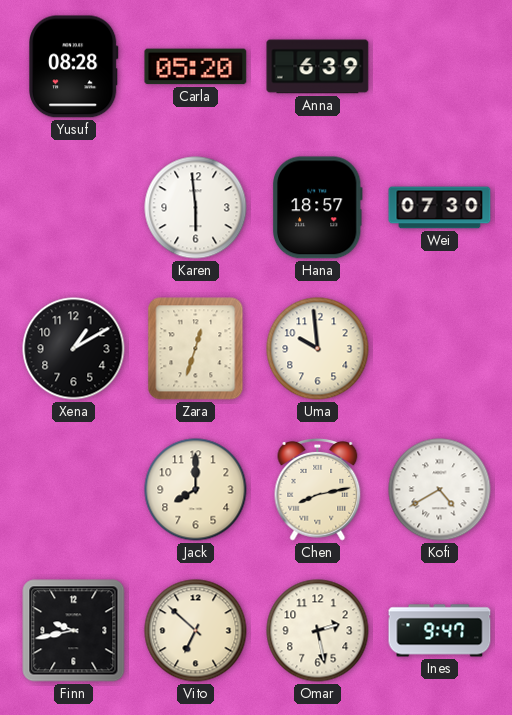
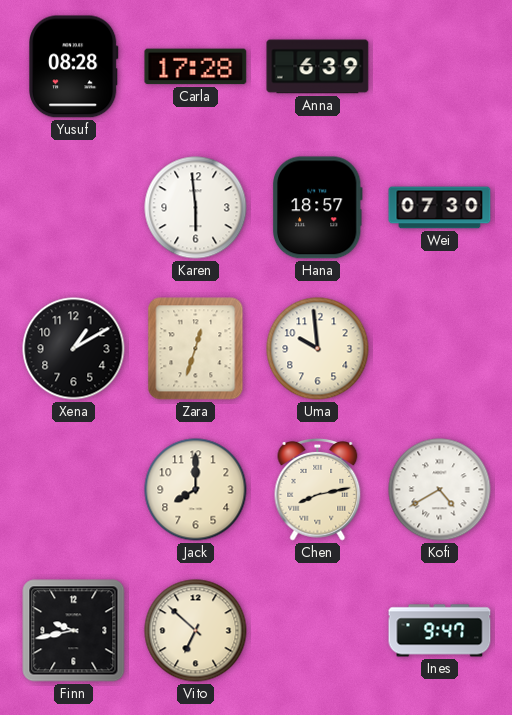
Carla: 05:20 -> 17:28 (196, 67)
Omar: 2:28 -> none (318, 631)
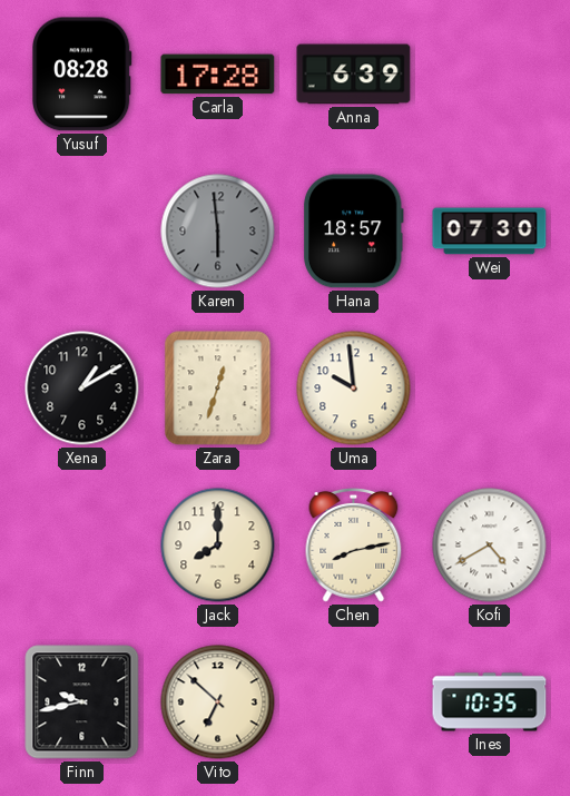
Karen dial: white -> grey (218, 232)
Ines: 9:47 -> 10:35 (490, 702)
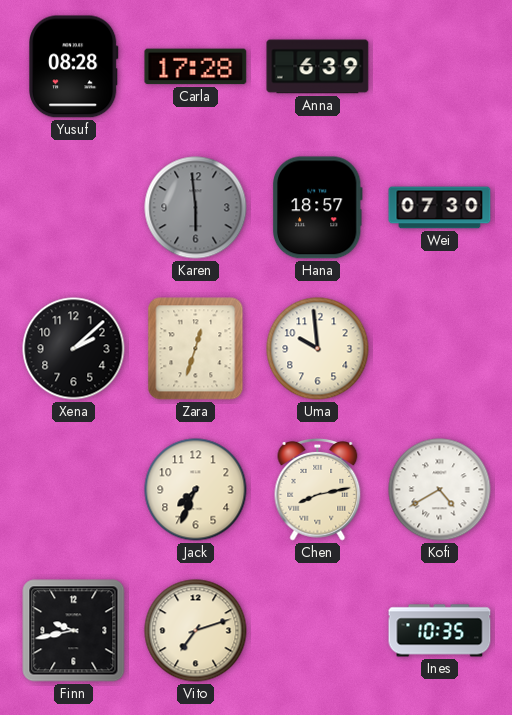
Xena: 1:10 -> 2:08 (74, 349)
Jack: 8:00 -> 7:34 (196, 490)
Vito: 6:52 -> 7:12 (196, 631)
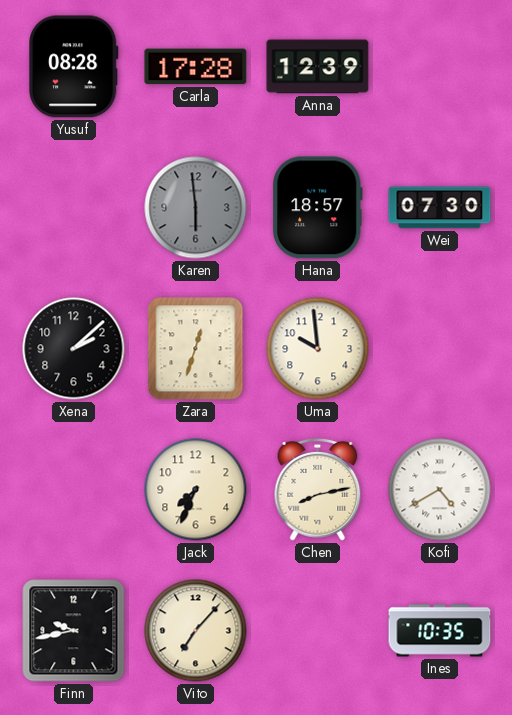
Anna: 6:39 -> 12:39 (318, 67)
Vito: 7:12 -> 7:07 (196, 631)
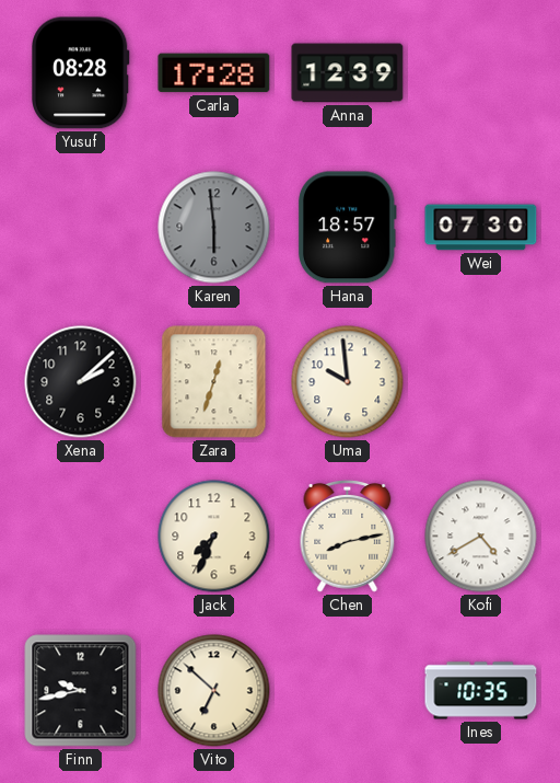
Vito: 7:07 -> 6:52 (214, 691)
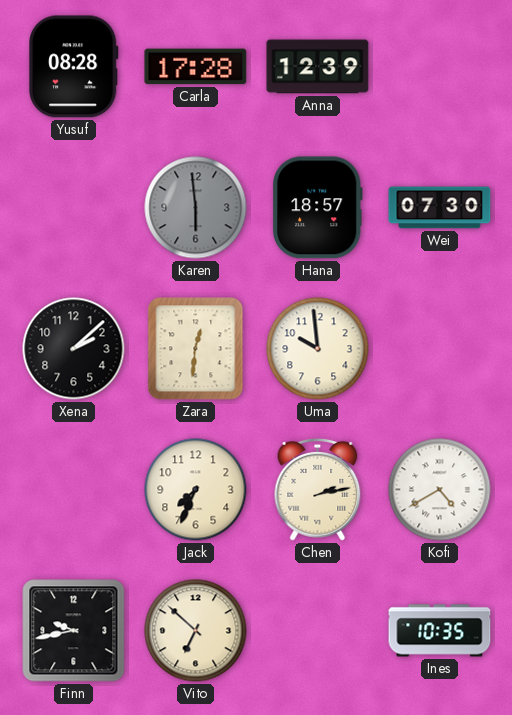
Zara: 12:33 -> 12:31 (196, 349)
Chen: 8:13 -> 2:13 (318, 490)
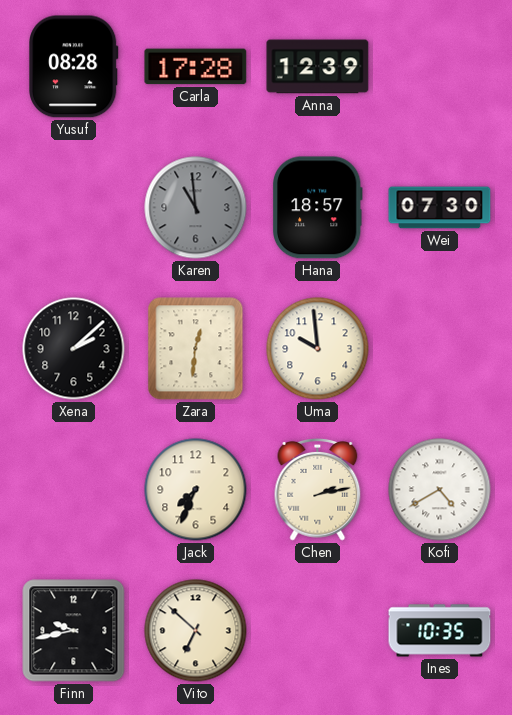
Karen: 5:59 -> 10:59 (196, 208)
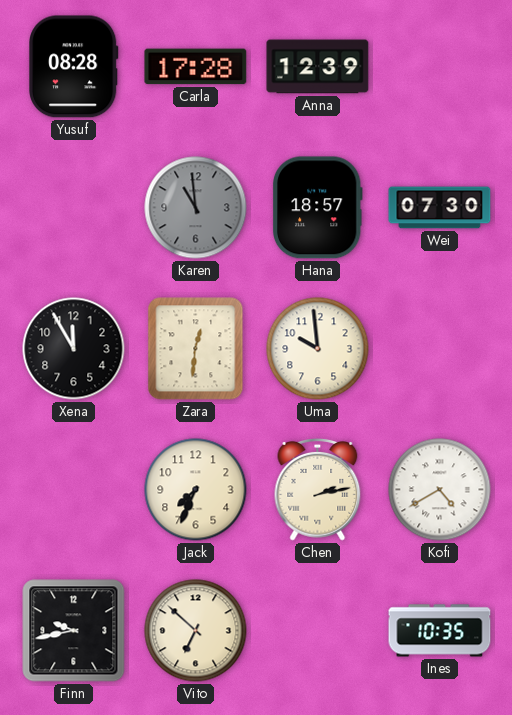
Xena: 2:08 -> 11:55 (74, 349)
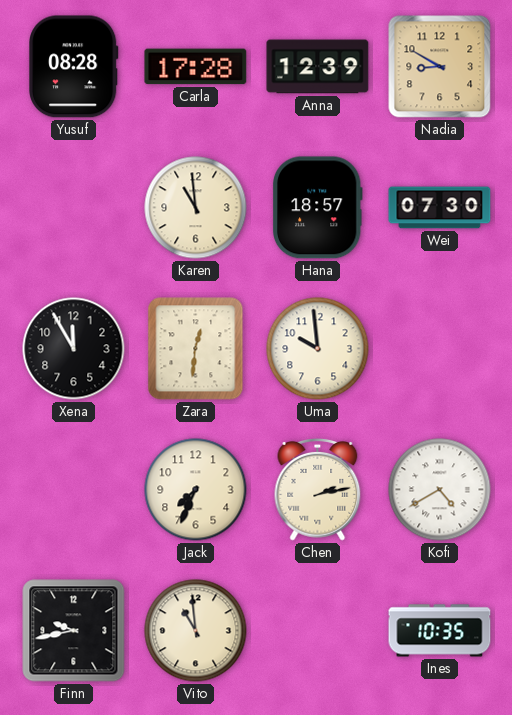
Nadia: none -> 8:50 (440, 67)
Karen dial: grey -> cream (196, 208)
Vito: 6:52 -> 10:59 (196, 631)
